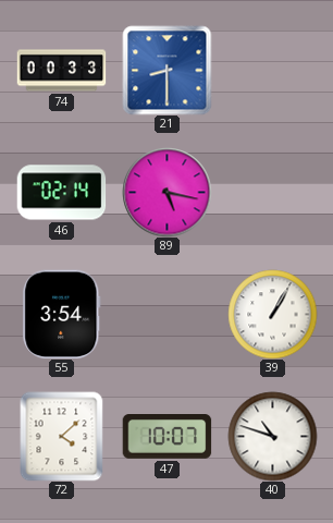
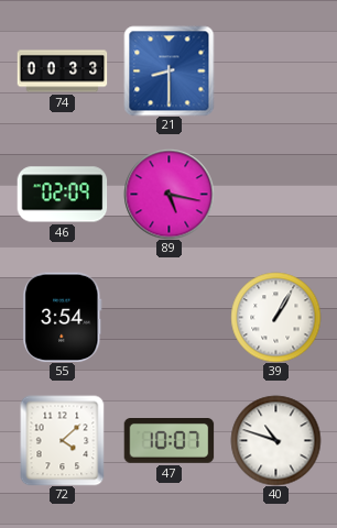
46: 02:14 -> 02:09 (62, 195)
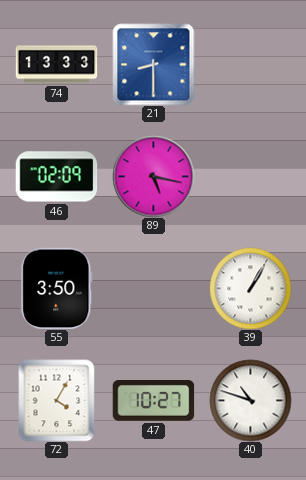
74: 00:33 -> 13:33 (56, 65)
55: 3:54 -> 3:50 (57, 288)
72: 4:08 -> 4:05 (57, 400)
47: 10:07 -> 10:27 (153, 401)
